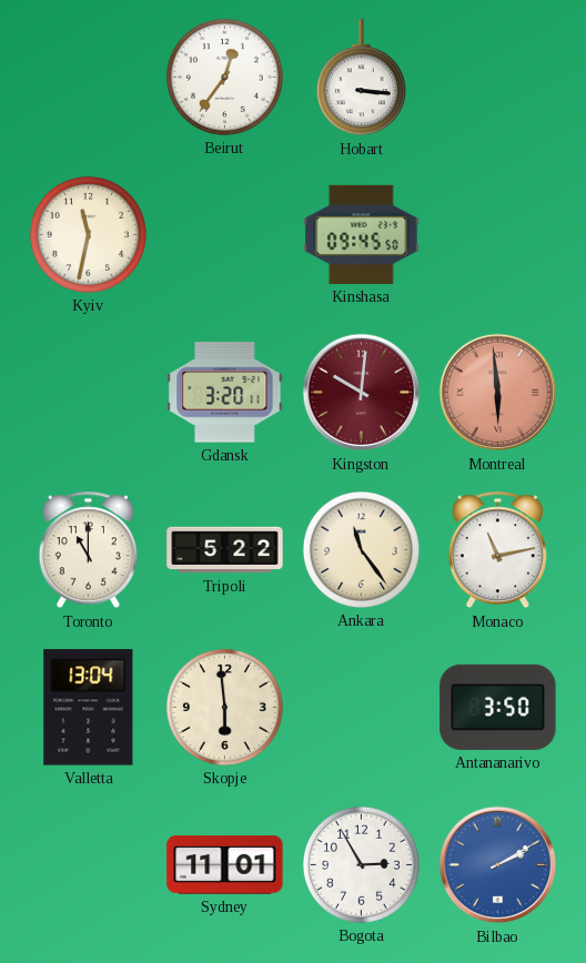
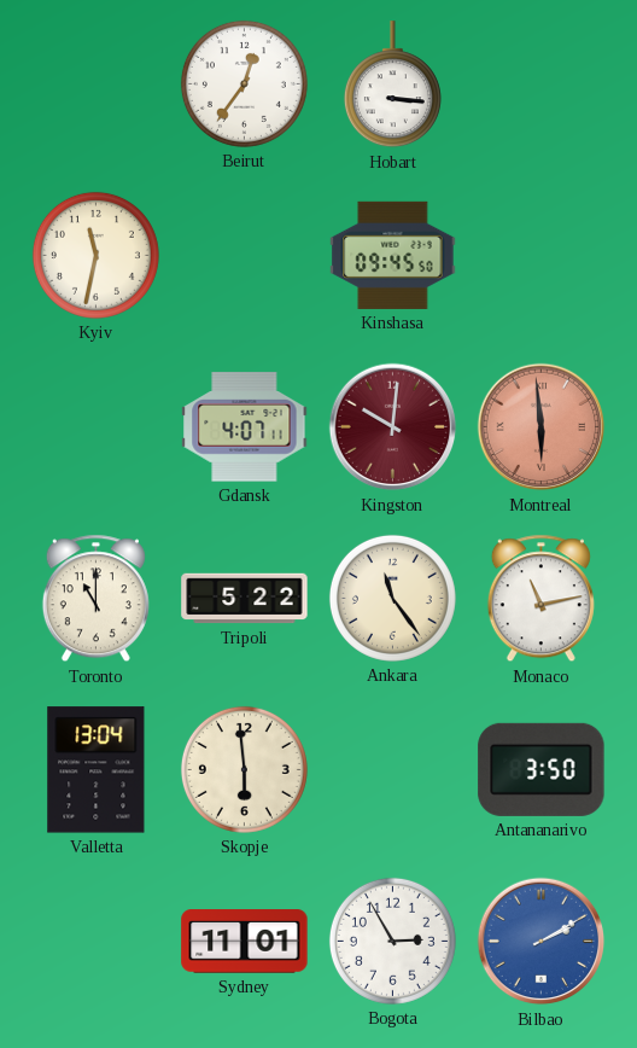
Gdansk: 3:20 -> 4:07 (245, 427)
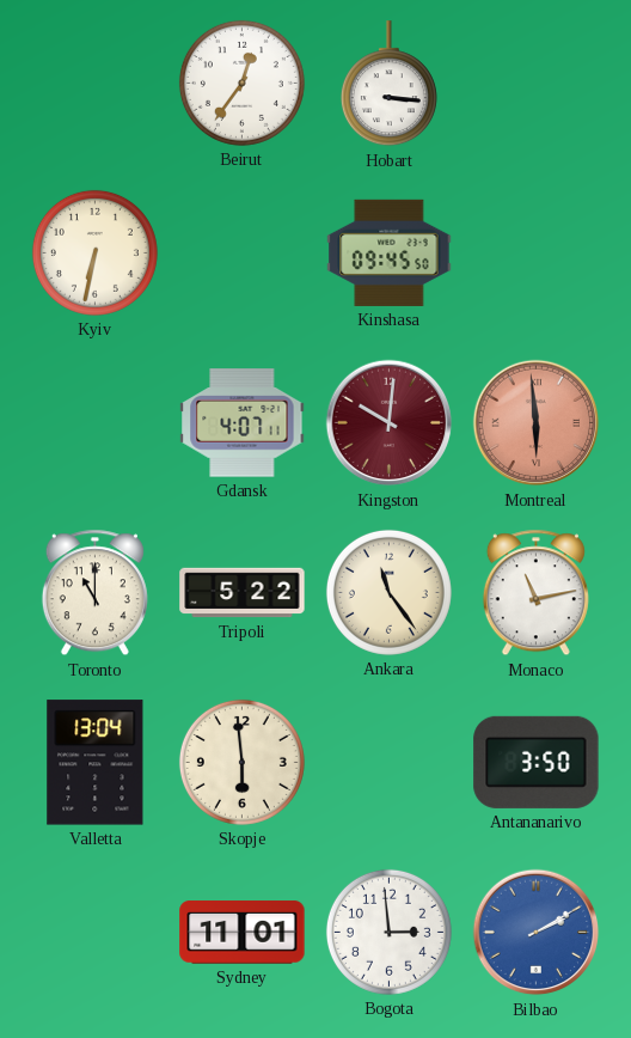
Kyiv: 11:32 -> 6:32 (94, 252)
Bogota: 2:55 -> 2:59 (388, 932)
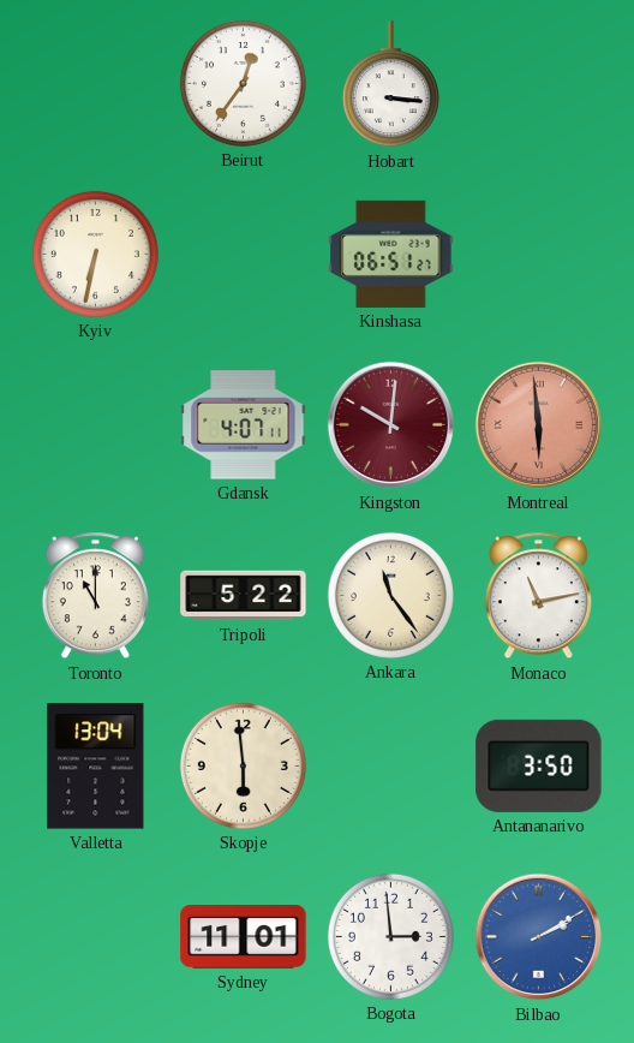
Kinshasa: 09:45 -> 06:51 (391, 254)
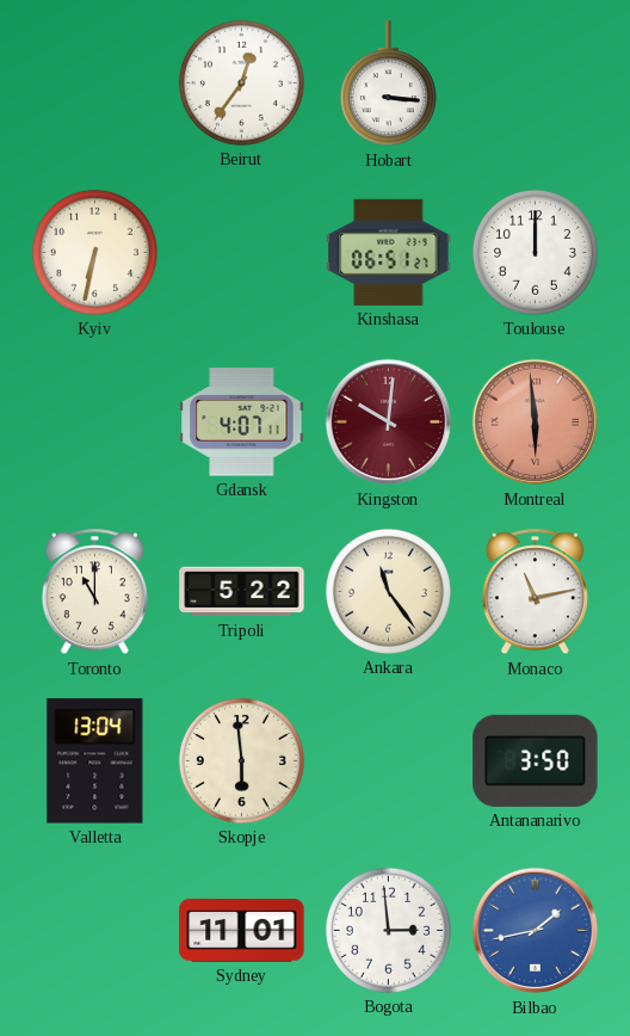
Toulouse: none -> 12:00 (535, 252)
Bilbao: 2:10 -> 1:43 (536, 931)
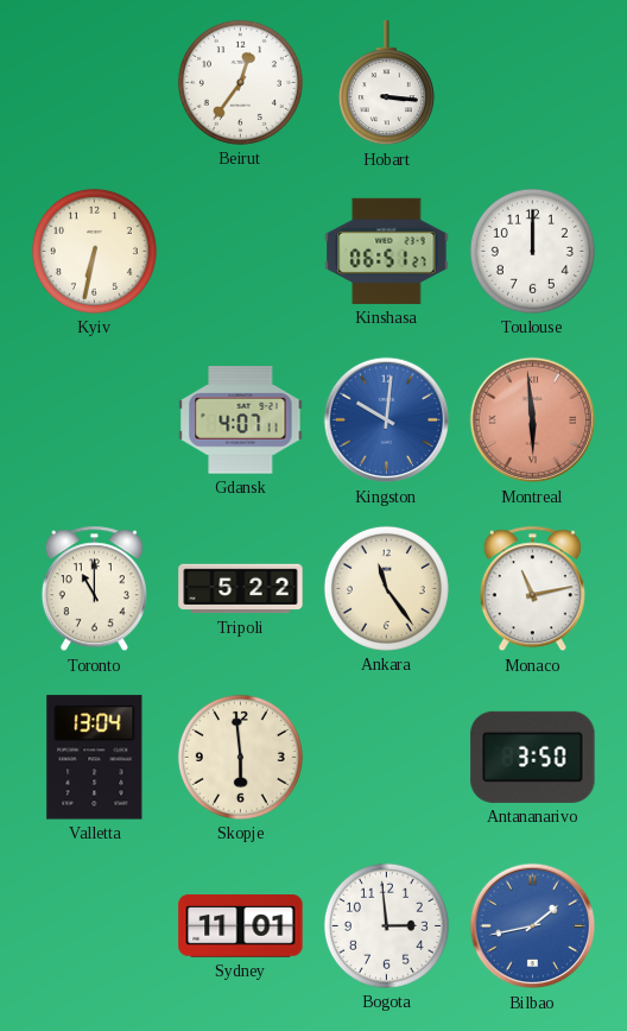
Kingston dial: burgundy -> blue (387, 420)
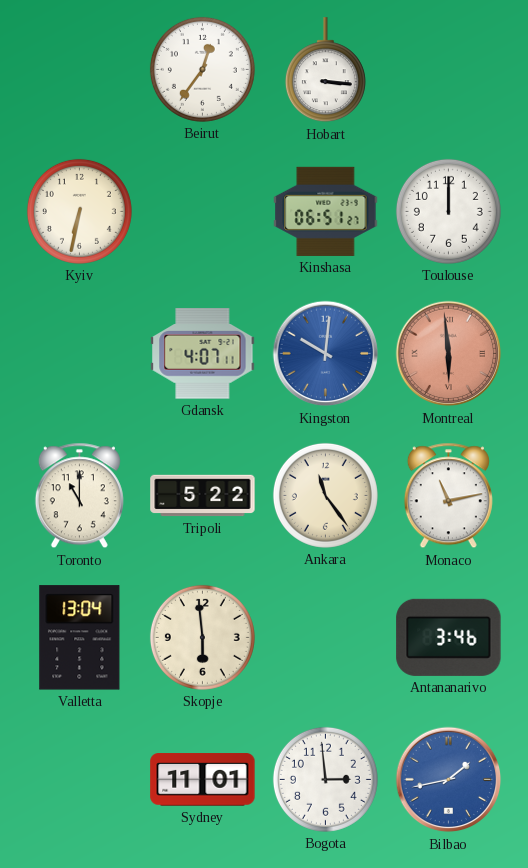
Antananarivo: 3:50 -> 3:46 (449, 637)
